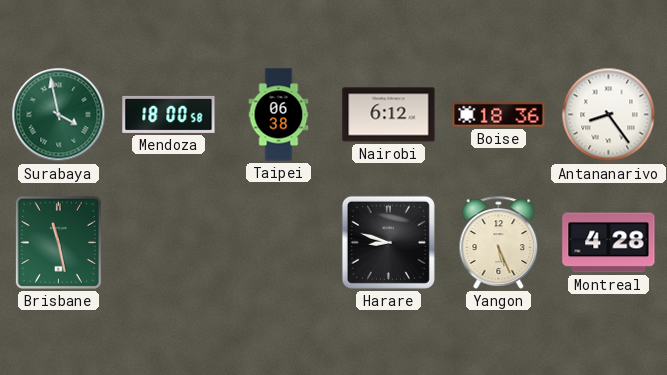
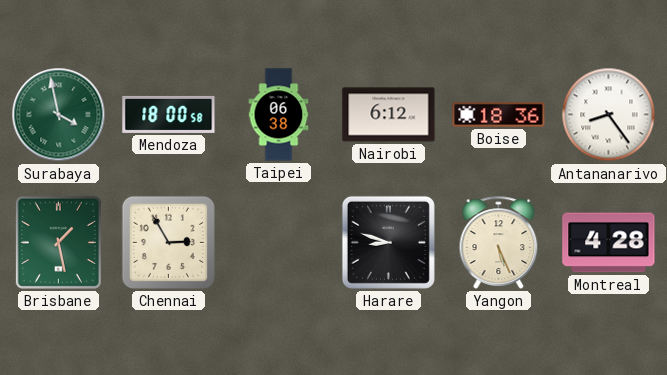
Brisbane: 11:28 -> 1:28 (58, 242)
Chennai: none -> 2:55 (168, 242)
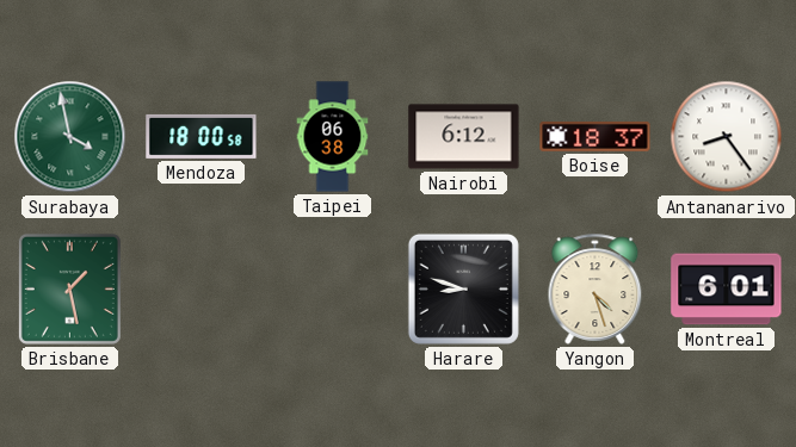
Boise: 18:36 -> 18:37 (596, 136)
Chennai: 2:55 -> none (168, 242)
Yangon: 5:26 -> 4:27 (596, 288)
Montreal: 4:28 -> 6:01 (727, 290)
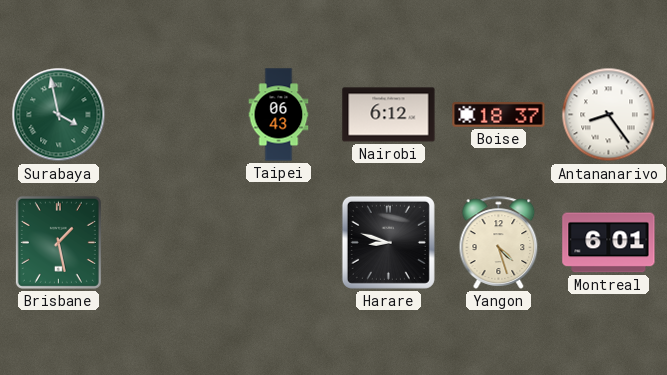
Mendoza: 18:00 -> none (202, 136)
Taipei: 06:38 -> 06:43 (279, 115)
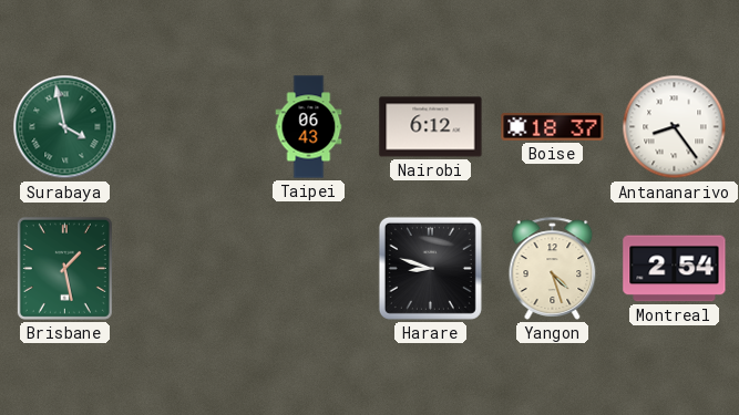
Montreal: 6:01 -> 2:54 (675, 269)
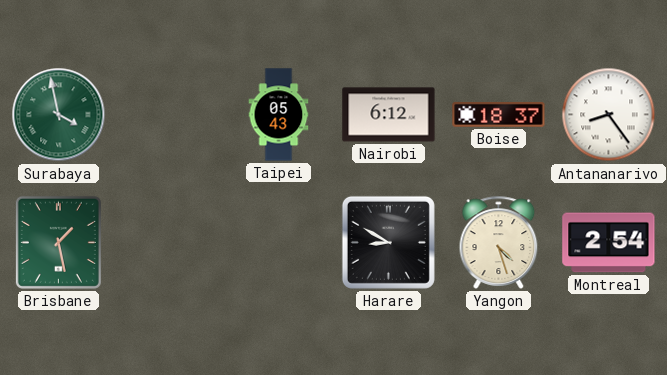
Taipei: 06:43 -> 05:43 (279, 115)
Harare: 8:48 -> 8:50 (388, 242)
